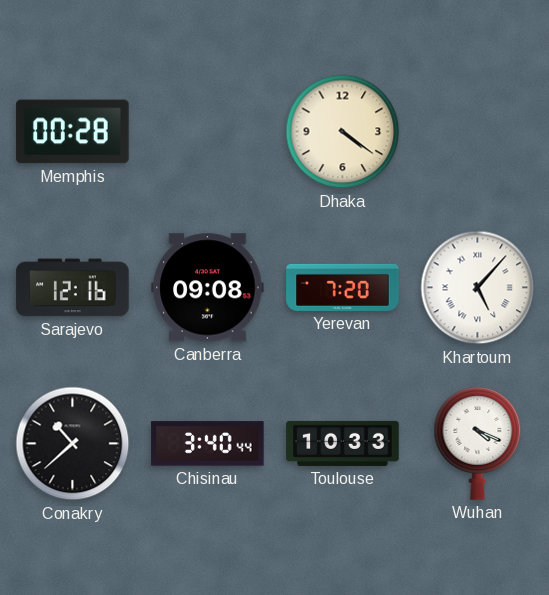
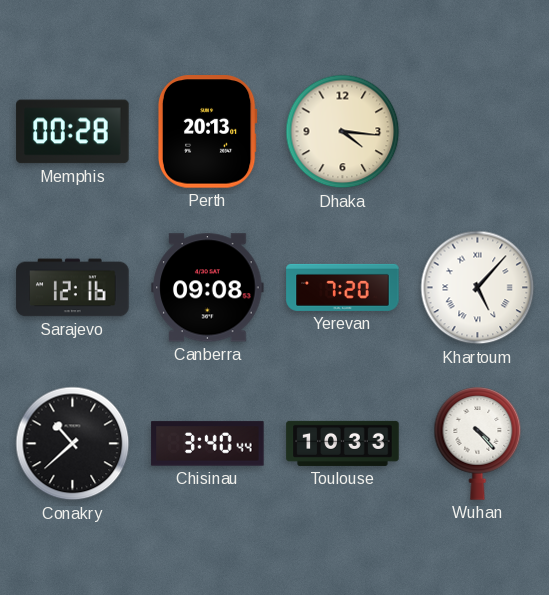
Perth: none -> 20:13 (207, 132)
Dhaka: 4:21 -> 4:16 (343, 132)
Wuhan: 4:19 -> 4:23 (478, 444)
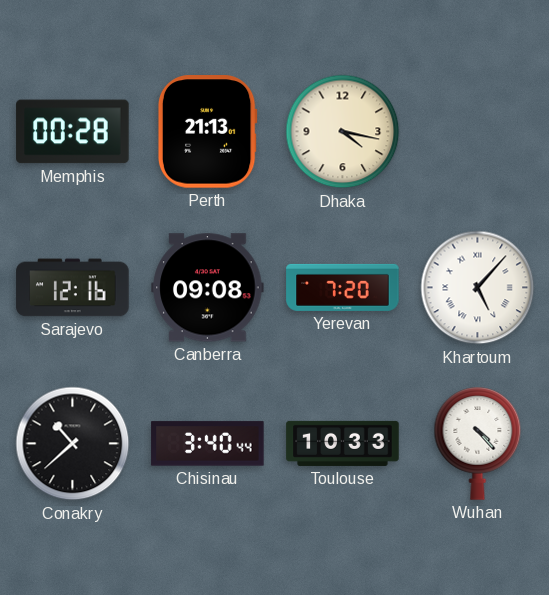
Perth: 20:13 -> 21:13 (207, 132)
Dhaka: 4:16 -> 4:17 (343, 132)
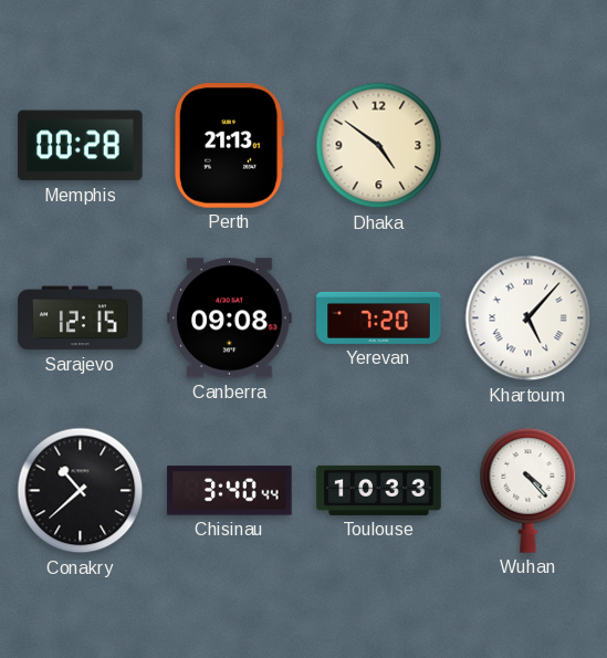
Dhaka: 4:17 -> 4:51 (379, 146)
Sarajevo: 12:16 -> 12:15 (81, 318)
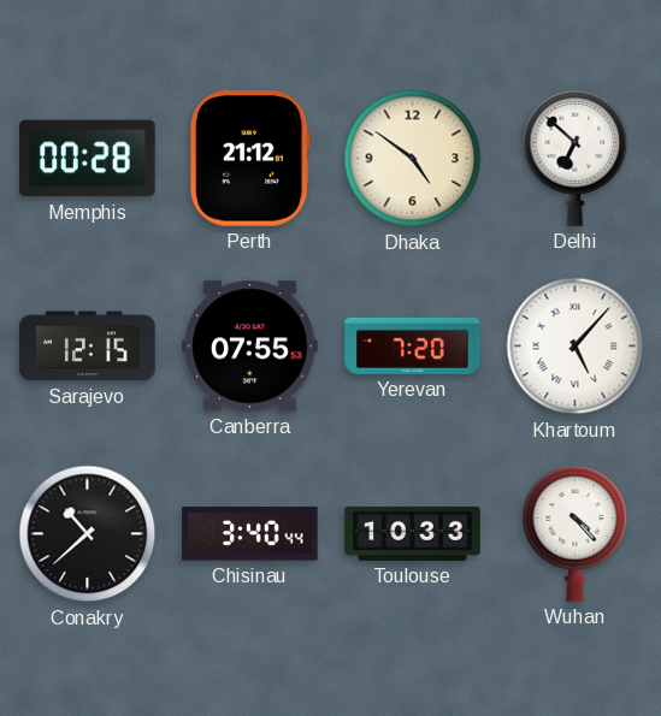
Perth: 21:13 -> 21:12 (249, 159)
Delhi: none -> 6:52 (576, 159)
Canberra: 09:08 -> 07:55 (250, 347)
